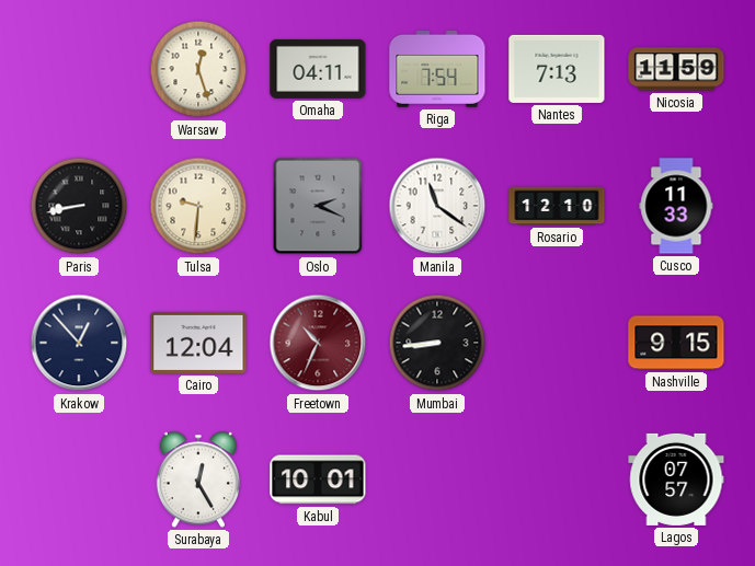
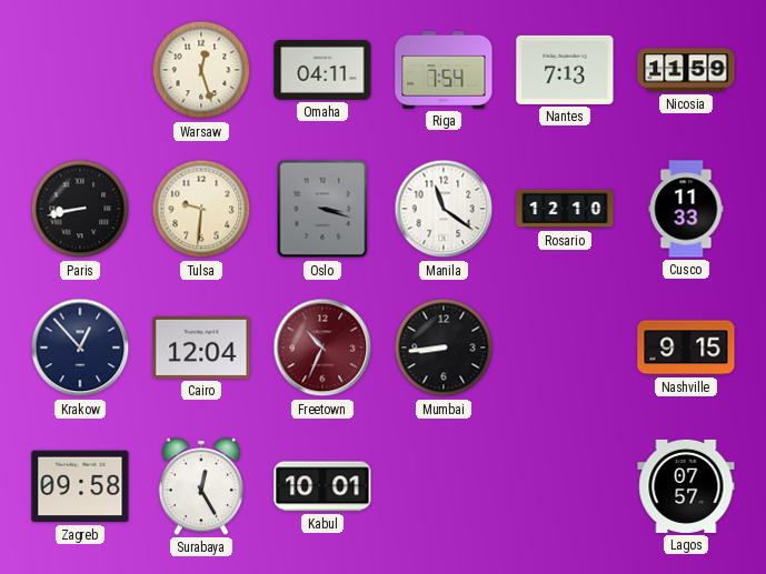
Oslo: 2:19 -> 3:18 (322, 209)
Zagreb: none -> 09:58 (80, 486)
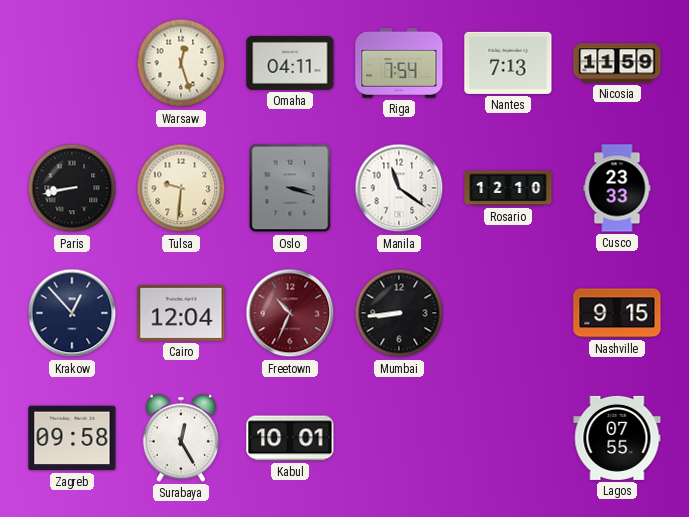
Cusco: 11:33 -> 23:33 (617, 188)
Lagos: 07:57 -> 07:55 (617, 438)
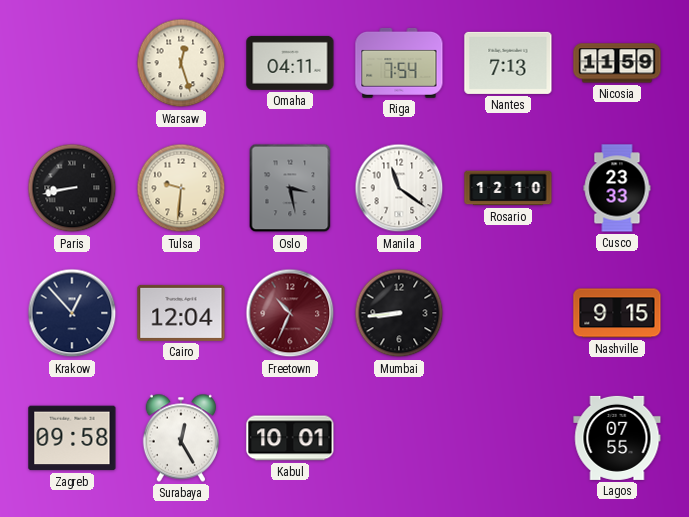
Oslo: 3:18 -> 3:28 (290, 188)
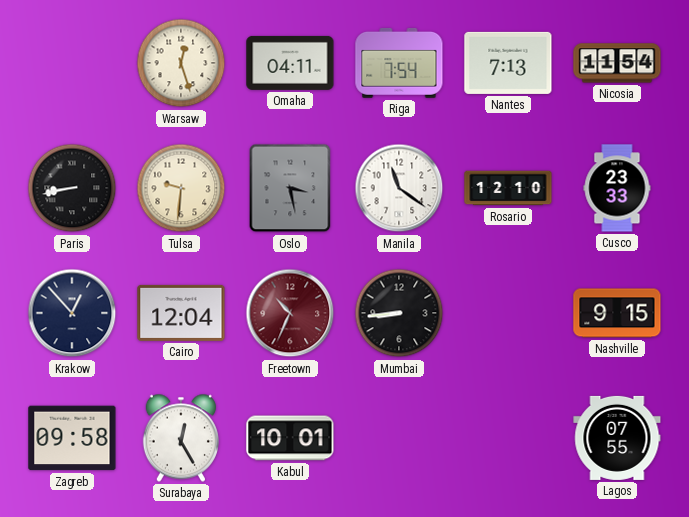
Nicosia: 11:59 -> 11:54 (617, 63)
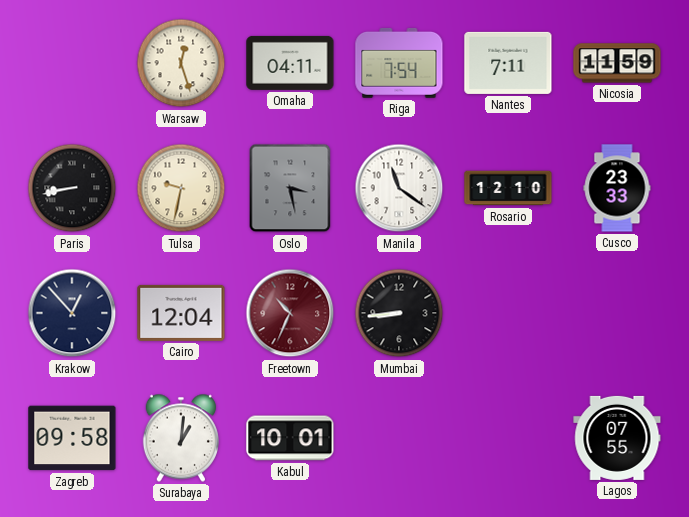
Nantes: 7:13 -> 7:11 (508, 63)
Nicosia: 11:54 -> 11:59 (617, 63)
Tulsa: 9:31 -> 9:32 (181, 188)
Nashville: 9:15 -> none (617, 313)
Surabaya: 12:25 -> 1:01 (181, 438)
